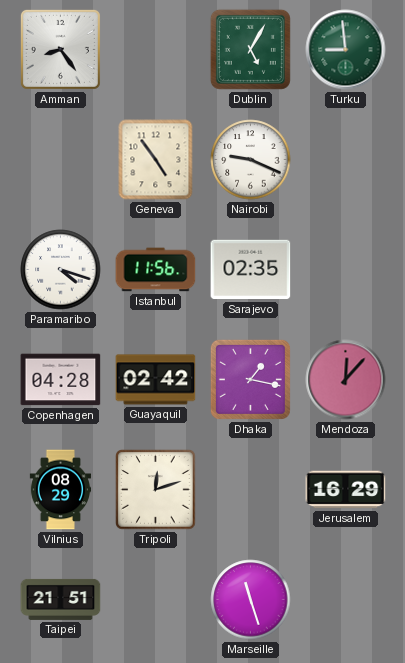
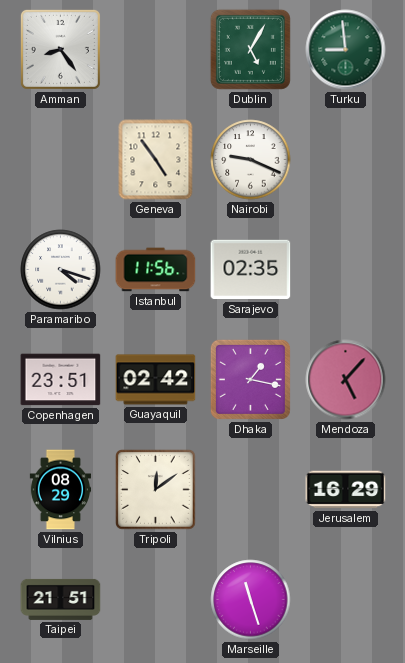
Copenhagen: 04:28 -> 23:51 (61, 380)
Mendoza: 12:07 -> 5:07 (346, 380)
Tripoli: 12:12 -> 12:09 (156, 490)
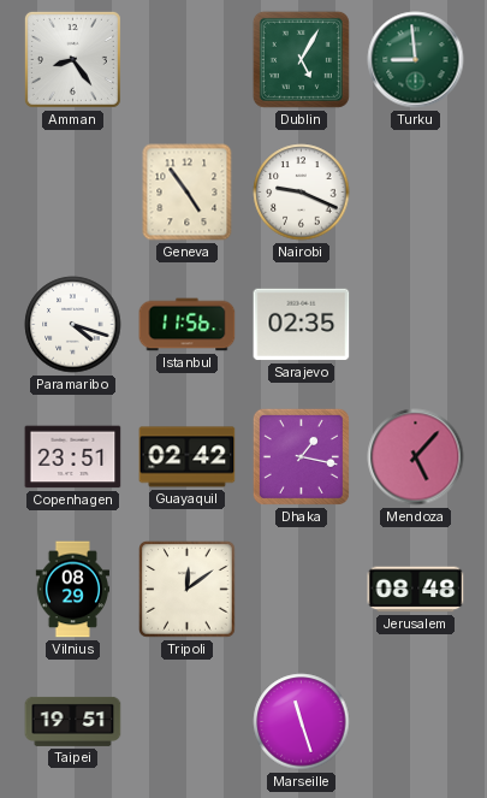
Jerusalem: 16:29 -> 08:48 (416, 590)
Taipei: 21:51 -> 19:51 (73, 721)
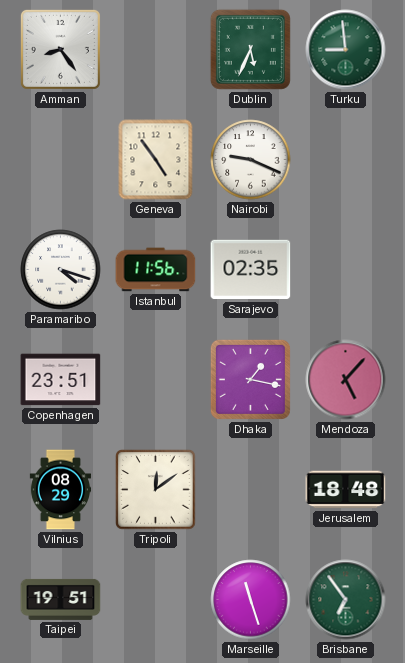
Dublin: 5:05 -> 5:34 (250, 49)
Guayaquil: 02:42 -> none (188, 457)
Jerusalem: 08:48 -> 18:48 (346, 490)
Brisbane: none -> 6:54 (346, 600)
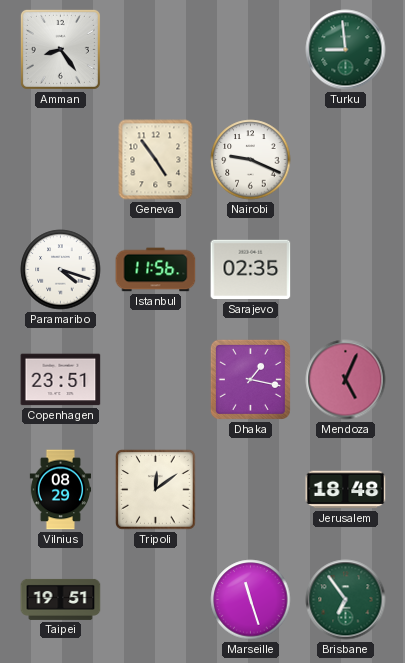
Dublin: 5:34 -> none (250, 49)
Mendoza: 5:07 -> 5:04 (346, 380)
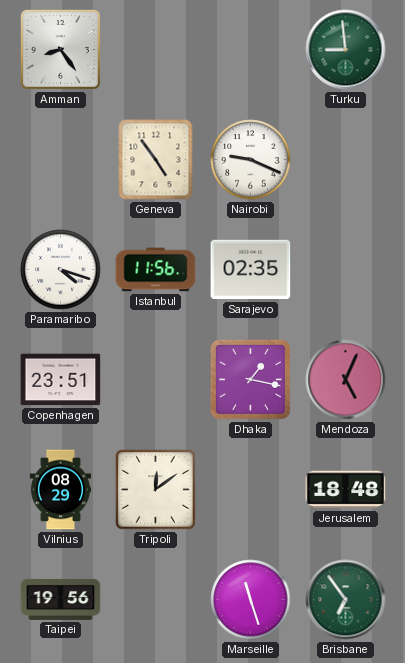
Taipei: 19:51 -> 19:56 (61, 599)
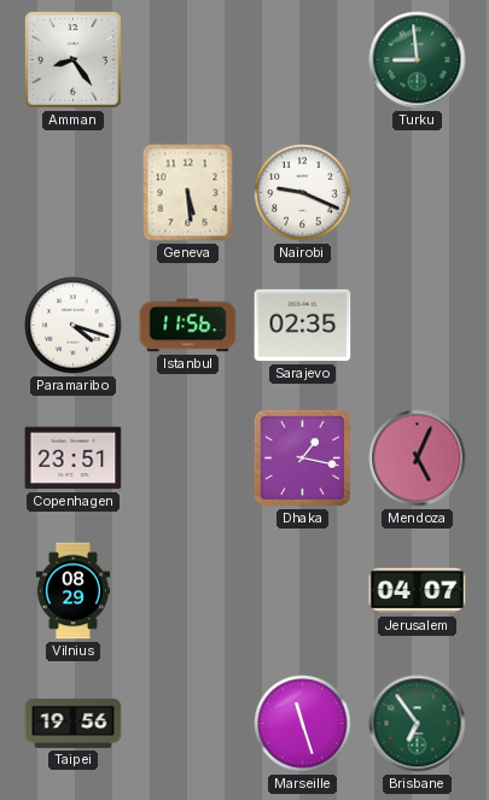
Geneva: 4:54 -> 5:29 (188, 193)
Tripoli: 12:09 -> none (156, 490)
Jerusalem: 18:48 -> 04:07 (418, 591)
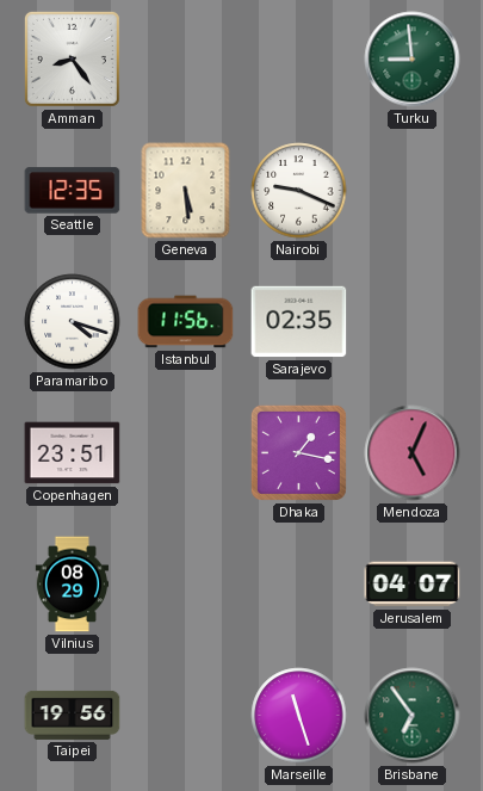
Seattle: none -> 12:35 (73, 191)
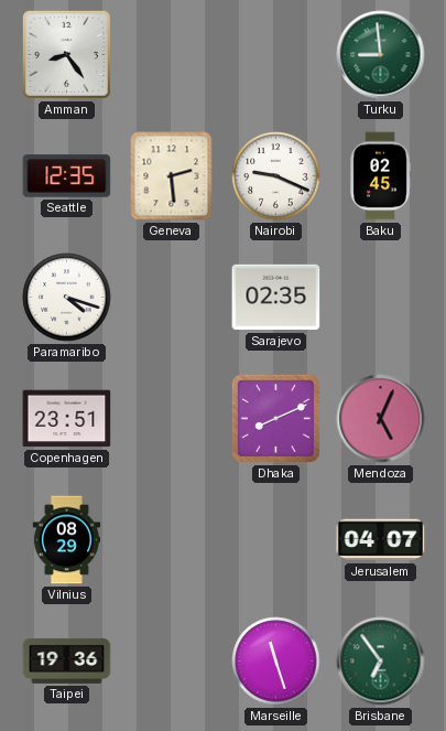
Geneva: 5:29 -> 2:29 (172, 176)
Baku: none -> 02:45 (380, 176)
Istanbul: 11:56 -> none (186, 322)
Dhaka: 1:17 -> 8:11 (275, 418)
Taipei: 19:56 -> 19:36 (67, 660)
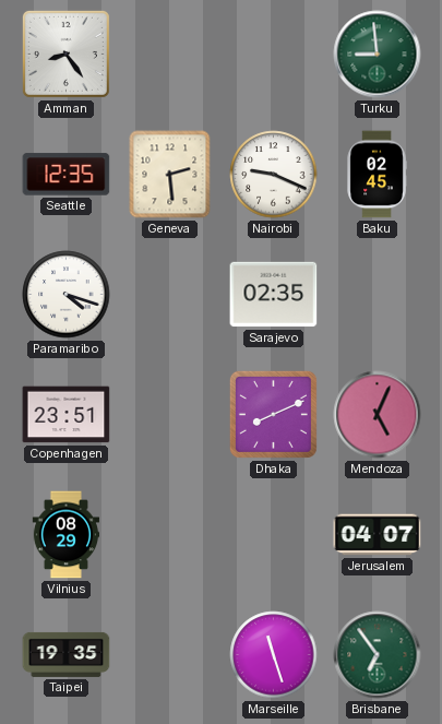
Taipei: 19:36 -> 19:35 (67, 654)
